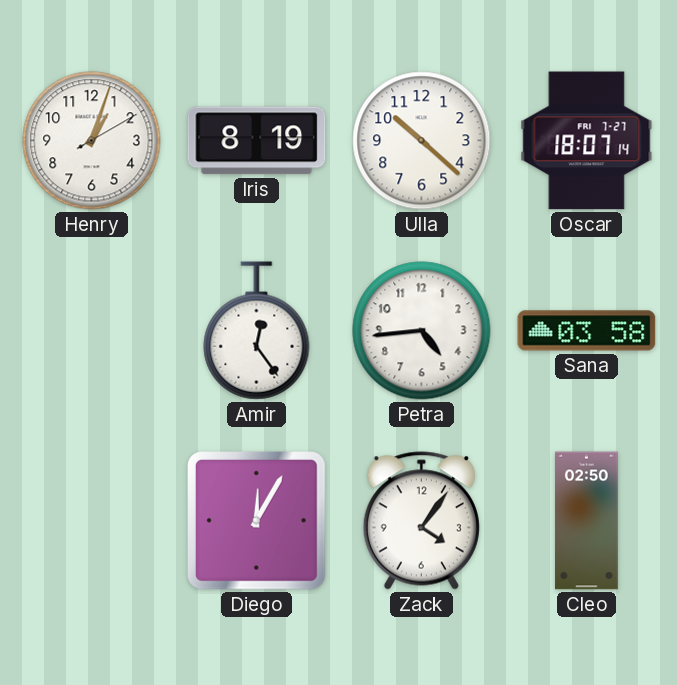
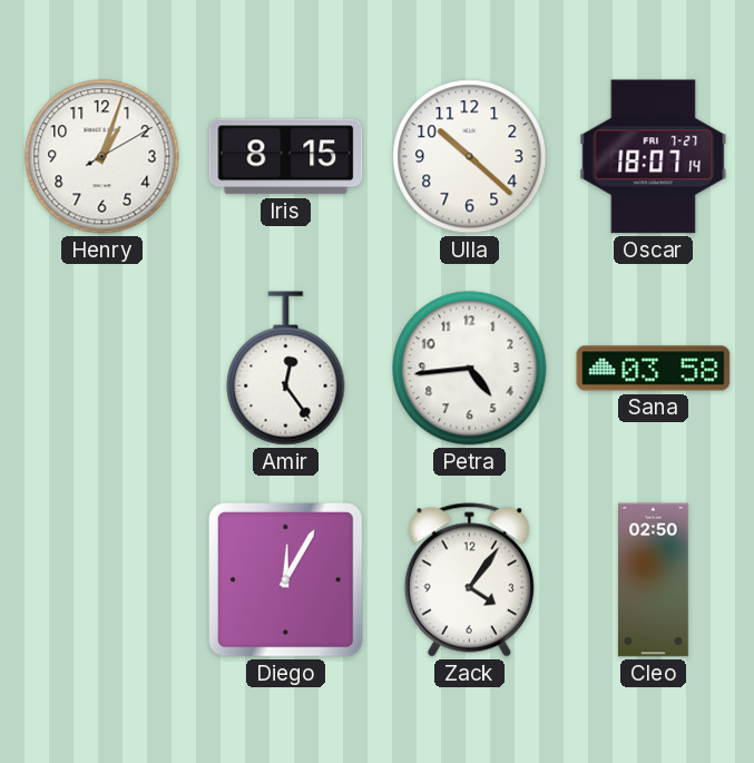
Iris: 8:19 -> 8:15 (286, 157)
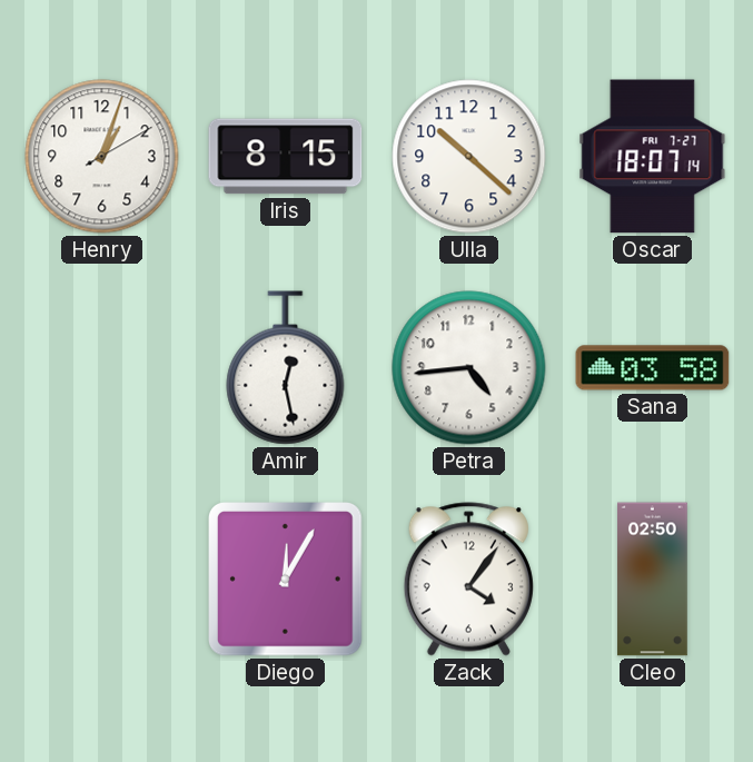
Amir: 12:24 -> 12:28 (286, 368)
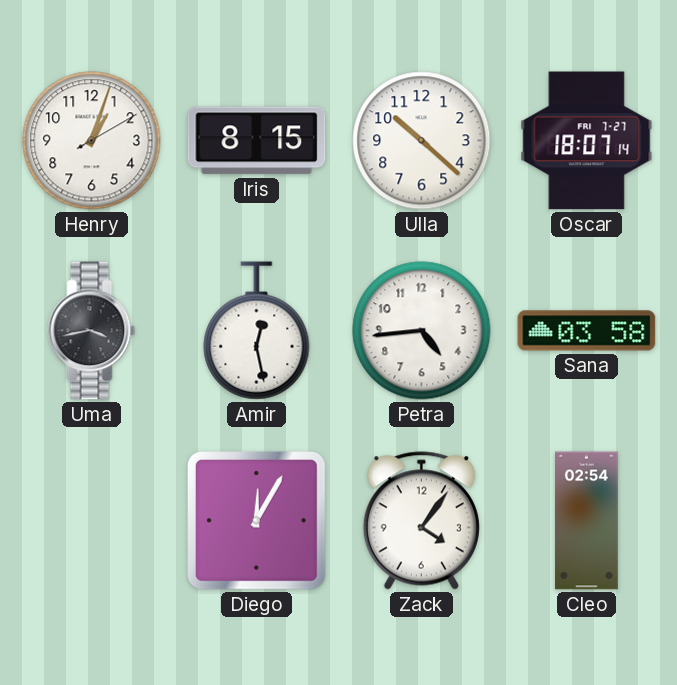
Uma: none -> 3:43 (92, 331)
Cleo: 02:50 -> 02:54 (587, 521)
